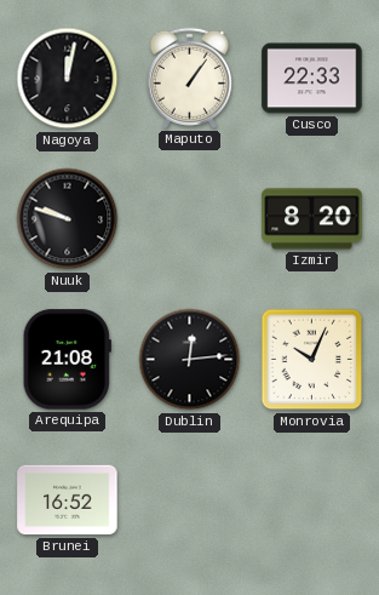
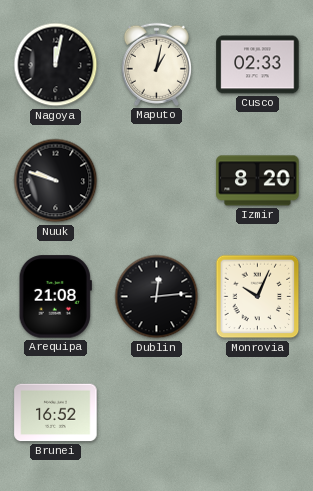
Maputo: 1:06 -> 1:02 (156, 64)
Cusco: 22:33 -> 02:33 (258, 65)
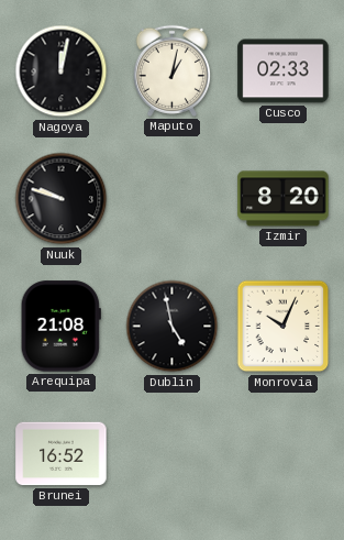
Dublin: 12:14 -> 4:58 (173, 327)
